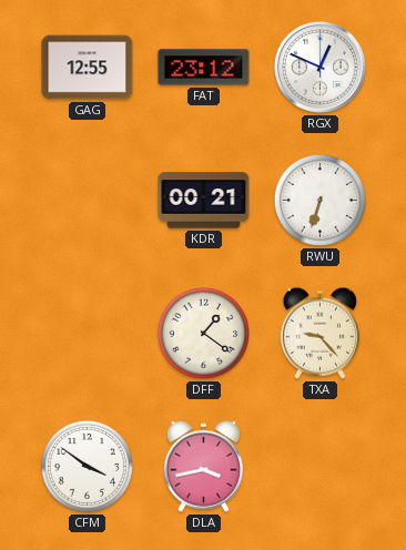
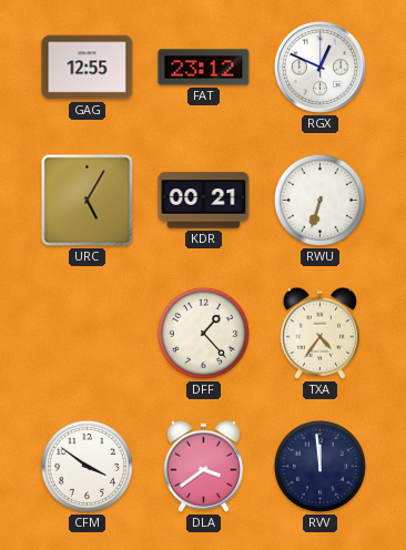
URC: none -> 5:05 (88, 201)
DFF: 1:21 -> 1:23 (203, 333)
TXA: 9:23 -> 4:36 (319, 333)
DLA: 3:43 -> 3:39 (203, 466)
RVV: none -> 11:59 (319, 466)
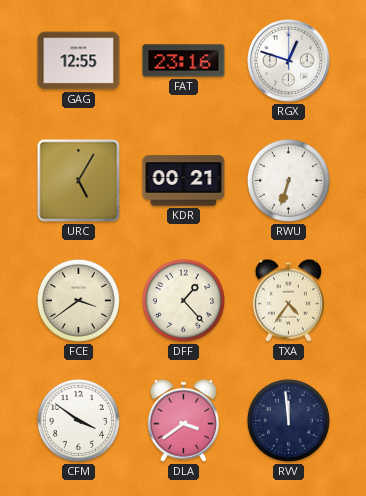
FAT: 23:12 -> 23:16 (184, 61)
RGX: 12:49 -> 12:48 (289, 61)
FCE: none -> 3:39 (78, 300)
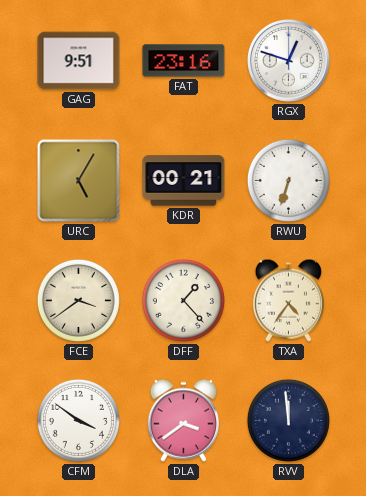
GAG: 12:55 -> 9:51 (79, 61)
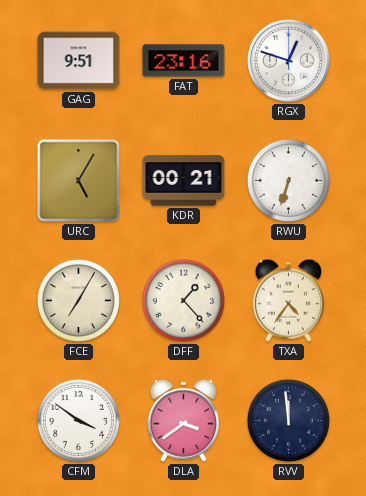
FCE: 3:39 -> 7:05 (78, 300)
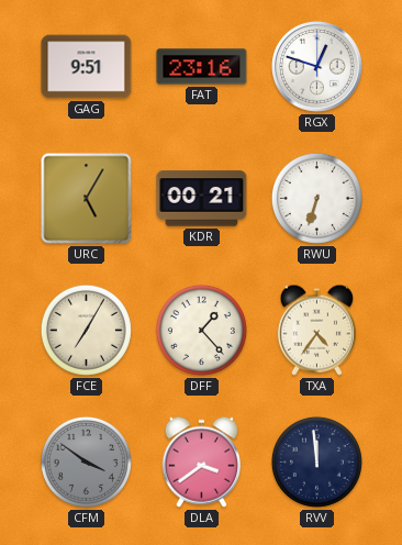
CFM dial: white -> grey (86, 461)
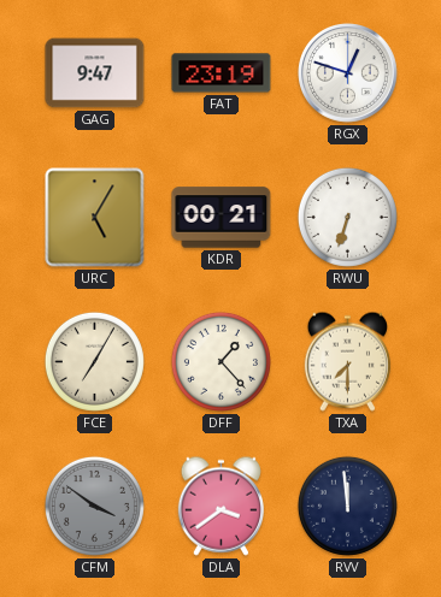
GAG: 9:51 -> 9:47 (95, 73)
FAT: 23:16 -> 23:19 (222, 73)
TXA: 4:36 -> 7:30 (347, 361)
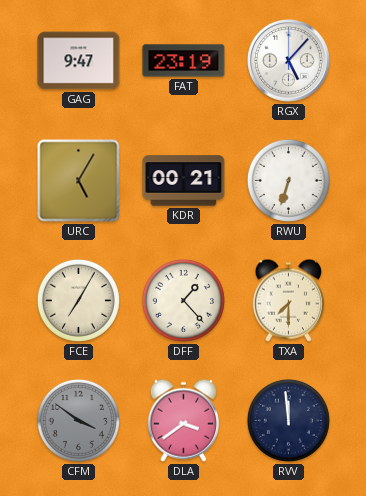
RGX: 12:48 -> 5:07 (289, 61)
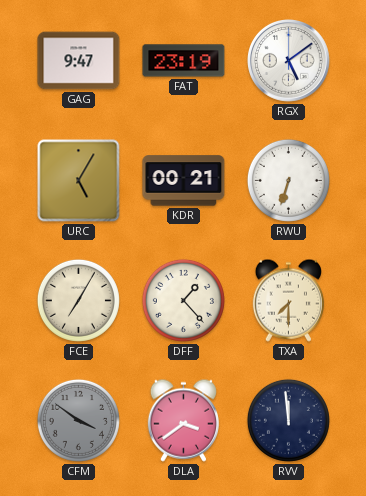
RGX: 5:07 -> 5:09 (289, 61)
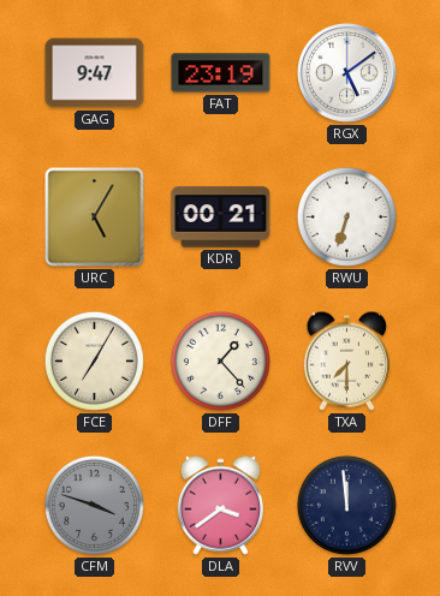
CFM: 3:51 -> 3:48 (94, 505)
